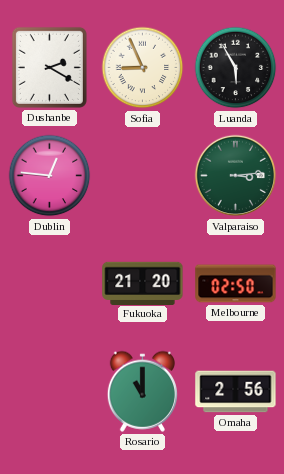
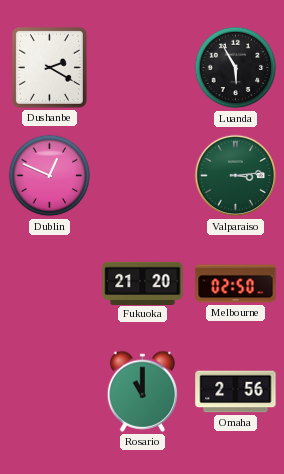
Sofia: 8:56 -> none (143, 68)
Dublin: 12:46 -> 12:49 (50, 176)
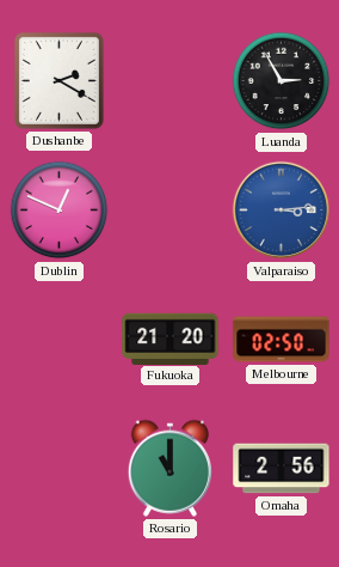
Luanda: 5:55 -> 2:55 (282, 81)
Valparaiso dial: green -> blue (282, 211)
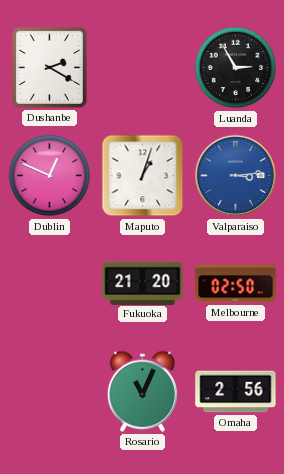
Maputo: none -> 1:03 (143, 176)
Rosario: 11:00 -> 11:04 (142, 391)
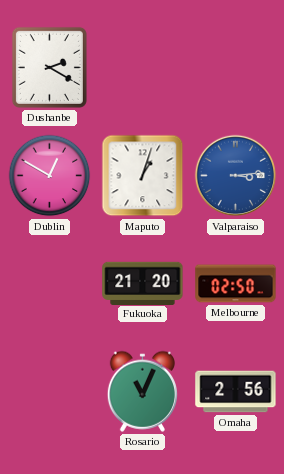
Luanda: 2:55 -> none (236, 68)
Dublin: 12:49 -> 12:50 (50, 176)
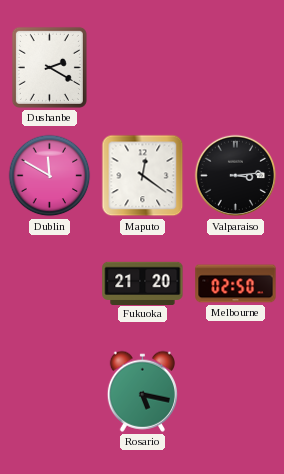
Dublin: 12:50 -> 11:50 (50, 176)
Maputo: 1:03 -> 12:21 (143, 176)
Valparaiso dial: blue -> black (236, 176)
Rosario: 11:04 -> 5:17 (142, 391)
Omaha: 2:56 -> none (236, 392)
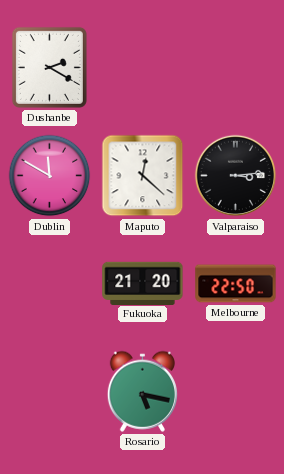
Maputo: 12:21 -> 12:22 (143, 176)
Melbourne: 02:50 -> 22:50 (236, 284)
